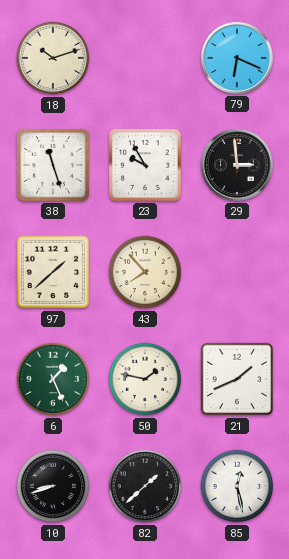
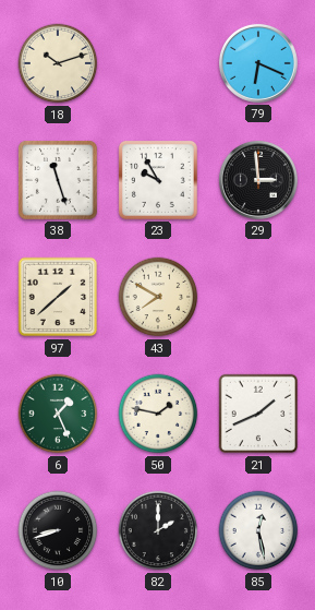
43: 7:53 -> 7:50 (158, 297)
82: 1:38 -> 2:00 (158, 530)
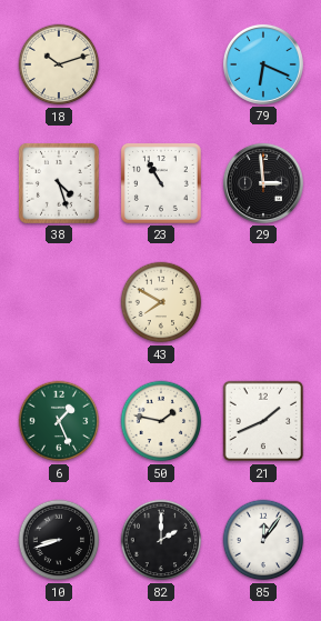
38: 11:27 -> 4:27 (59, 183)
23: 9:55 -> 10:55 (161, 183)
97: 1:38 -> none (58, 297)
85: 12:28 -> 12:06 (263, 540)
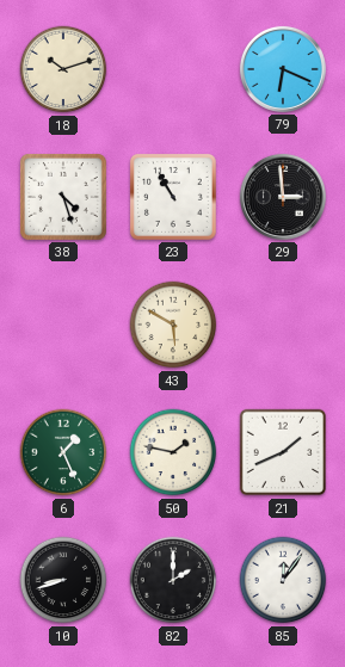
43: 7:50 -> 5:50 (173, 325)
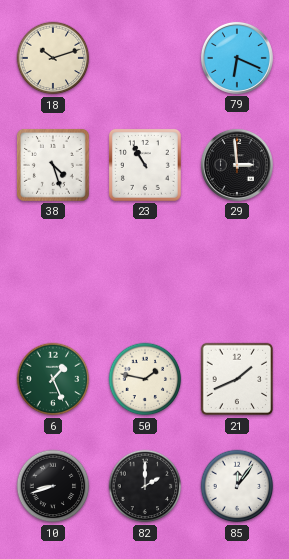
43: 5:50 -> none (173, 325)
